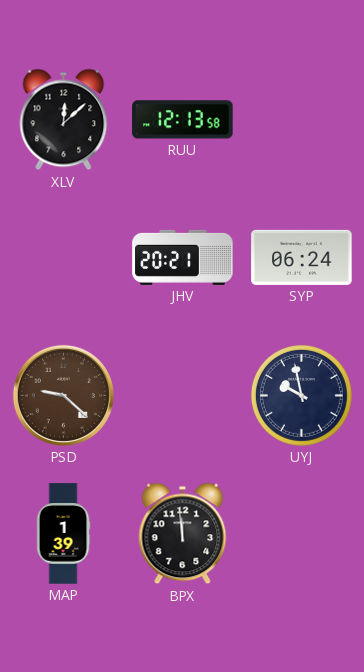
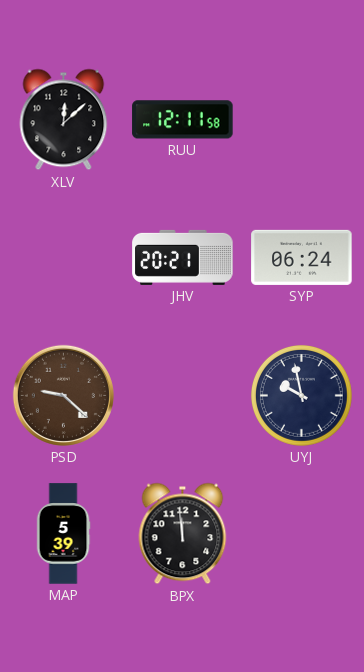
RUU: 12:13 -> 12:11 (183, 120)
MAP: 1:39 -> 5:39 (63, 534)
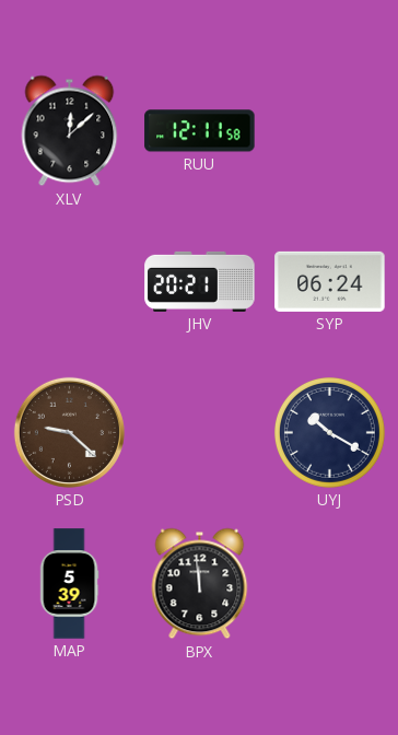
UYJ: 9:58 -> 10:20 (329, 432)
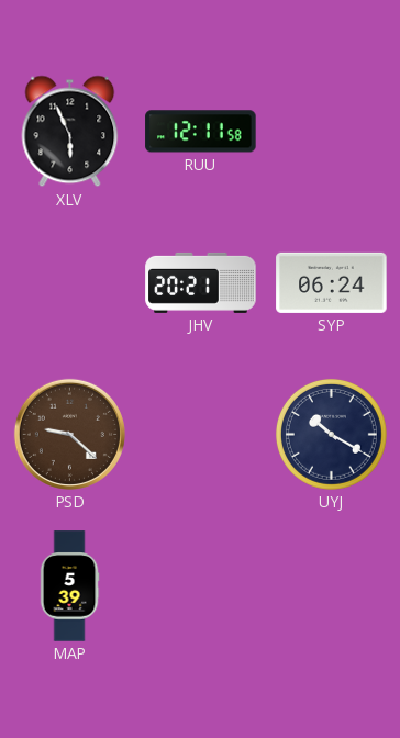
XLV: 12:08 -> 5:56 (70, 132)
BPX: 11:59 -> none (200, 584)
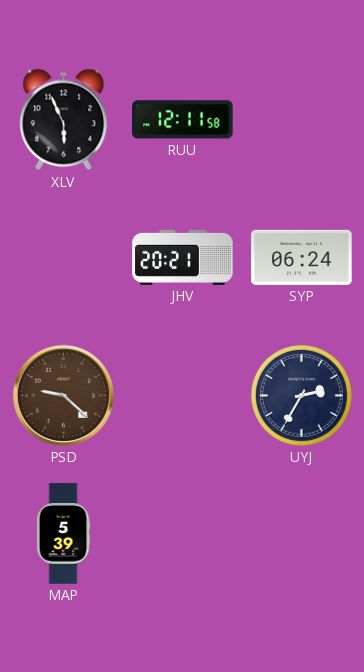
UYJ: 10:20 -> 2:35 (301, 395)
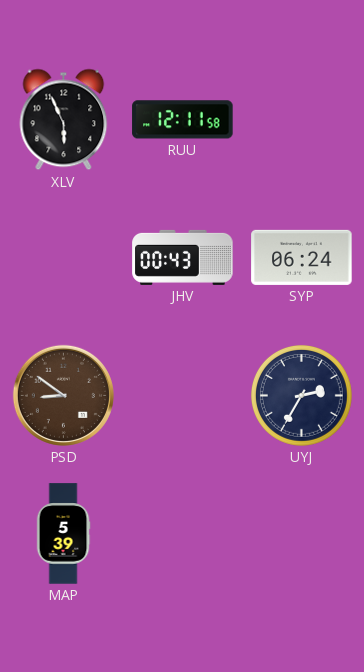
JHV: 20:21 -> 00:43 (183, 257)
PSD: 9:22 -> 8:51 (63, 395)
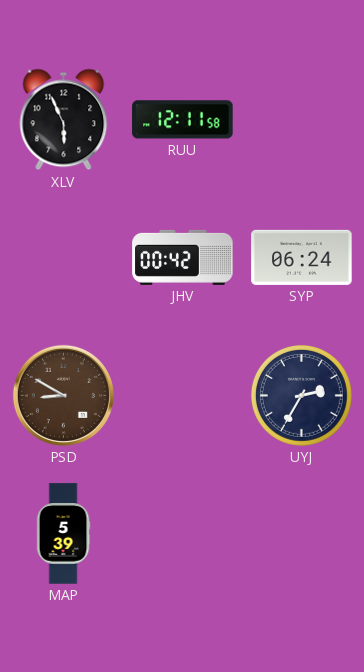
JHV: 00:43 -> 00:42 (183, 257)
PSD: 8:51 -> 8:50 (63, 395)
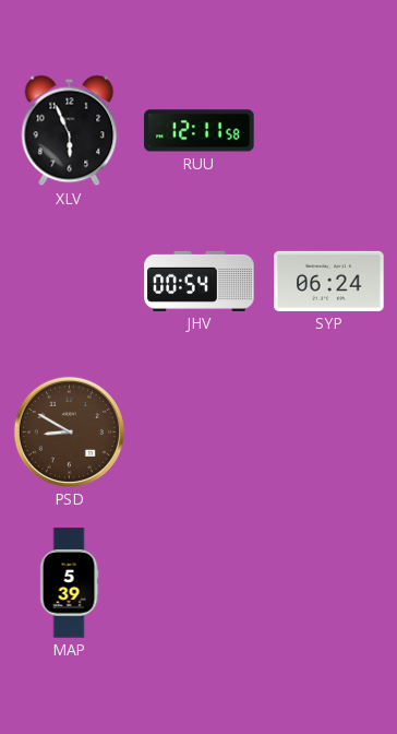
JHV: 00:42 -> 00:54 (200, 281)
UYJ: 2:35 -> none (301, 395)
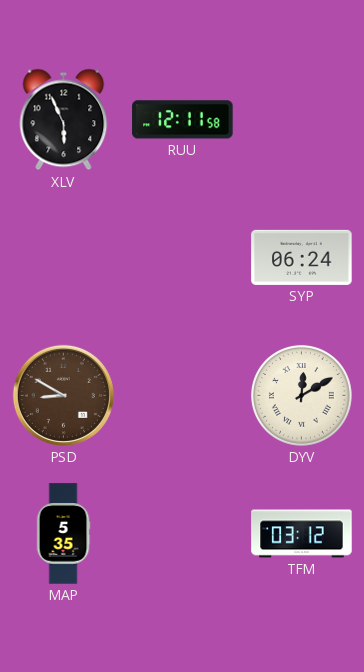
JHV: 00:54 -> none (200, 281)
DYV: none -> 12:10 (301, 395)
MAP: 5:39 -> 5:35 (63, 534)
TFM: none -> 03:12 (302, 534)
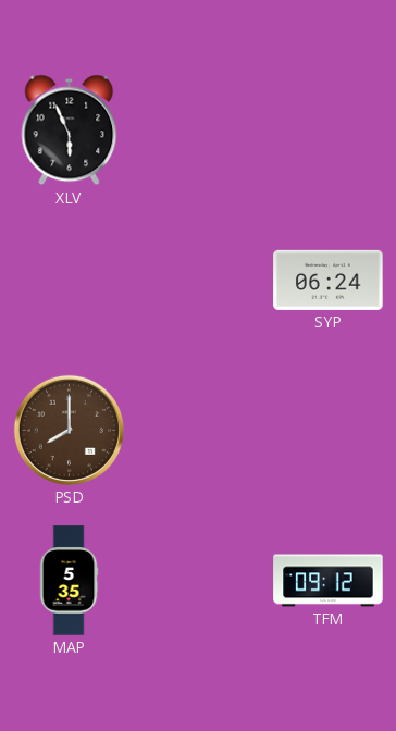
RUU: 12:11 -> none (183, 120)
PSD: 8:50 -> 8:00 (69, 430)
DYV: 12:10 -> none (301, 395)
TFM: 03:12 -> 09:12 (329, 581)
